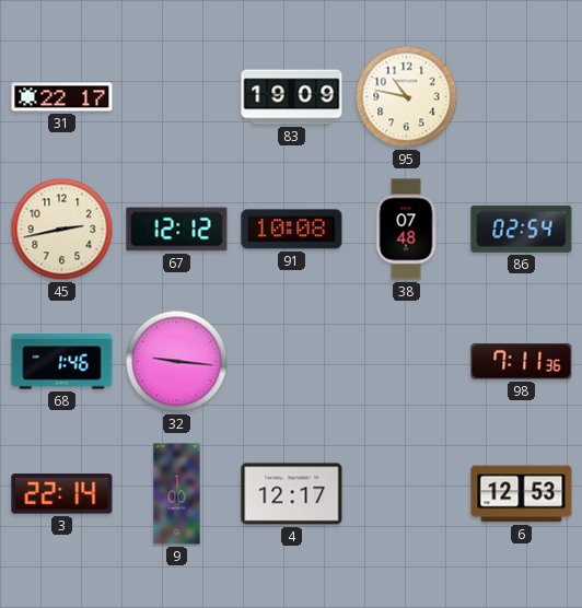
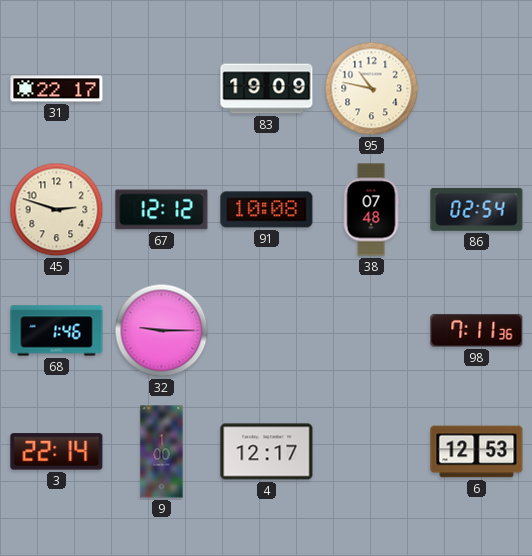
45: 2:43 -> 2:48 (57, 210)
32: 9:16 -> 9:15 (162, 331)
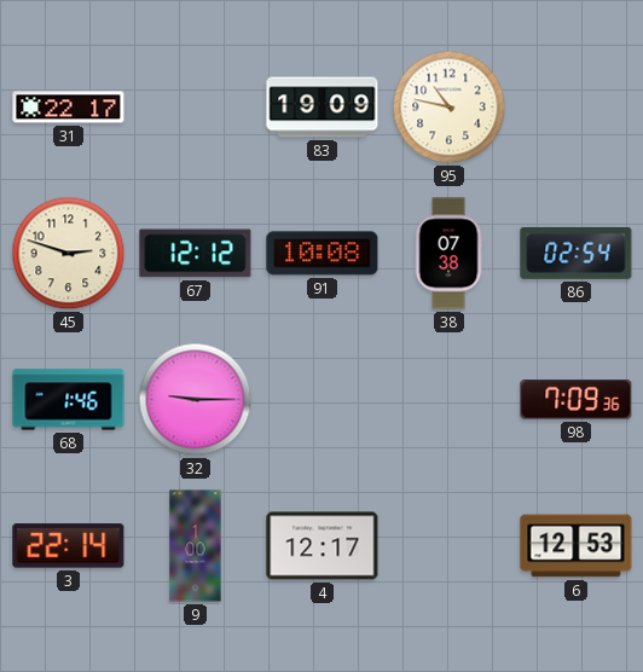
38: 07:48 -> 07:38 (448, 254)
98: 7:11 -> 7:09 (577, 400)
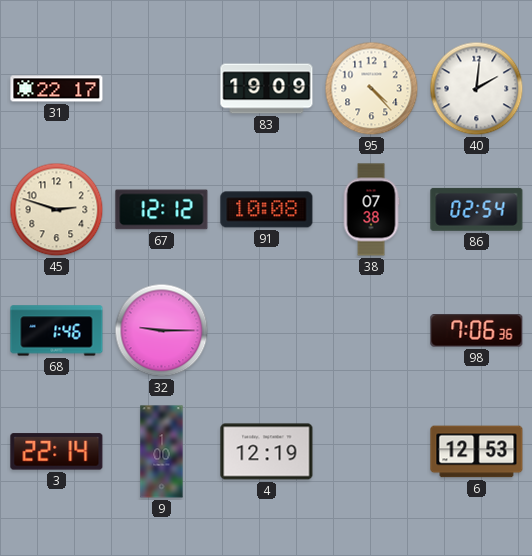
95: 10:47 -> 4:23 (372, 89)
40: none -> 2:01 (477, 89)
98: 7:09 -> 7:06 (477, 331)
4: 12:17 -> 12:19 (267, 452)
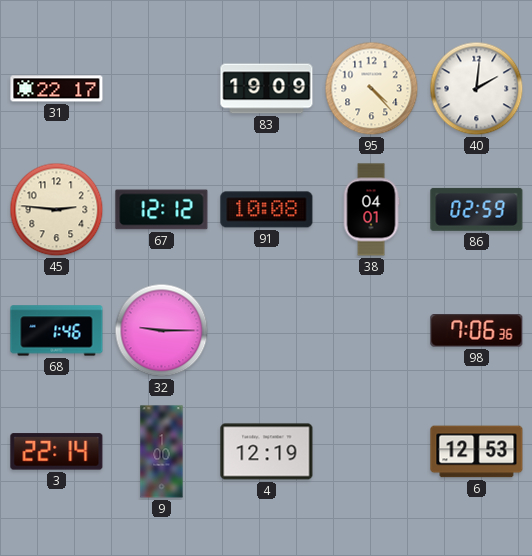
45: 2:48 -> 2:46 (57, 210)
38: 07:38 -> 04:01 (371, 210)
86: 02:54 -> 02:59 (477, 209)
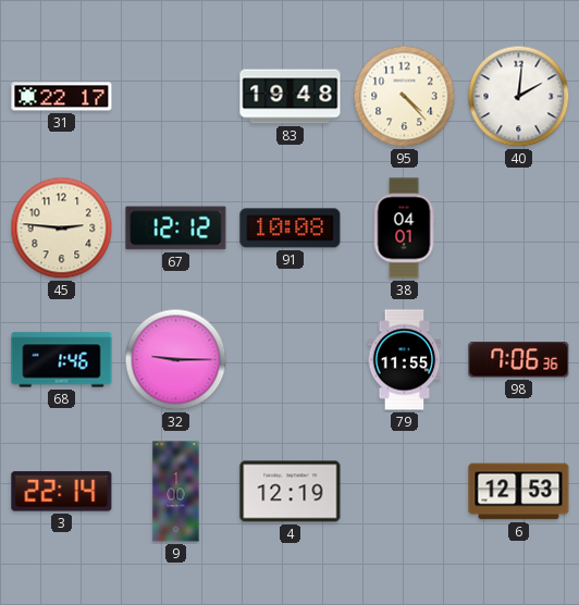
83: 19:09 -> 19:48 (291, 97)
86: 02:59 -> none (477, 209)
79: none -> 11:55 (405, 360)
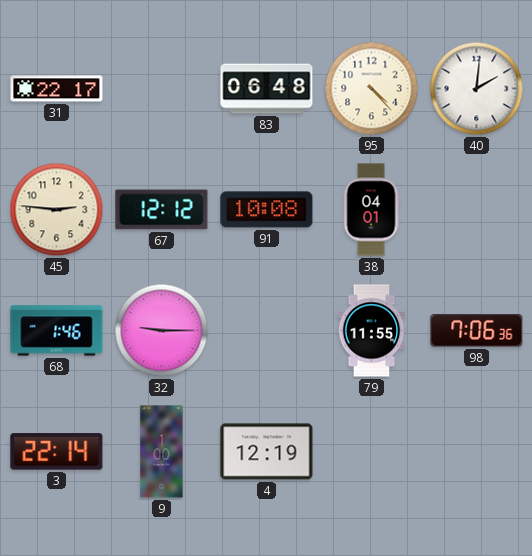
83: 19:48 -> 06:48 (267, 89)
6: 12:53 -> none (519, 492)
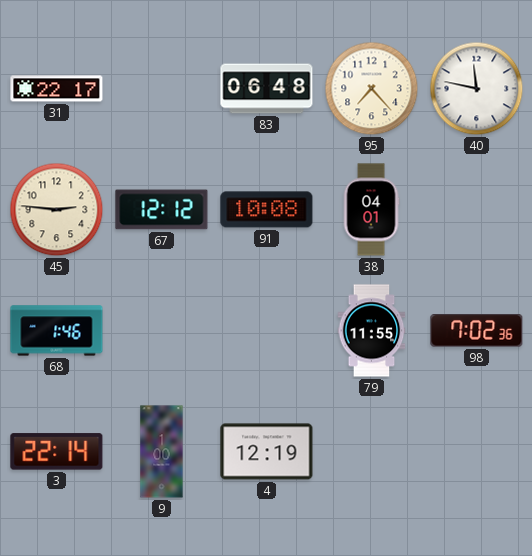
95: 4:23 -> 7:23 (372, 89)
40: 2:01 -> 11:47 (477, 89)
32: 9:15 -> none (162, 331)
98: 7:06 -> 7:02 (477, 331)
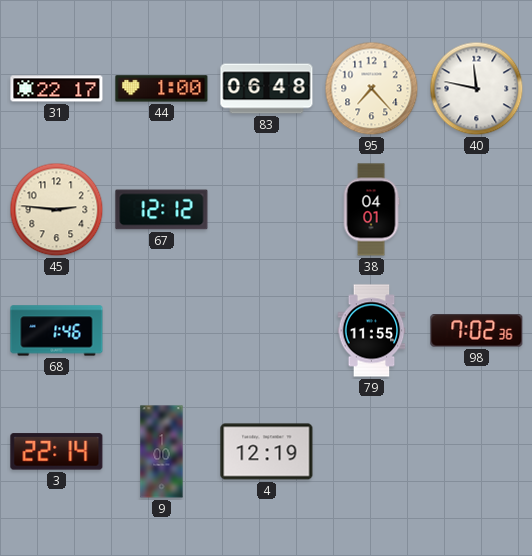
44: none -> 1:00 (162, 89)
91: 10:08 -> none (267, 210)
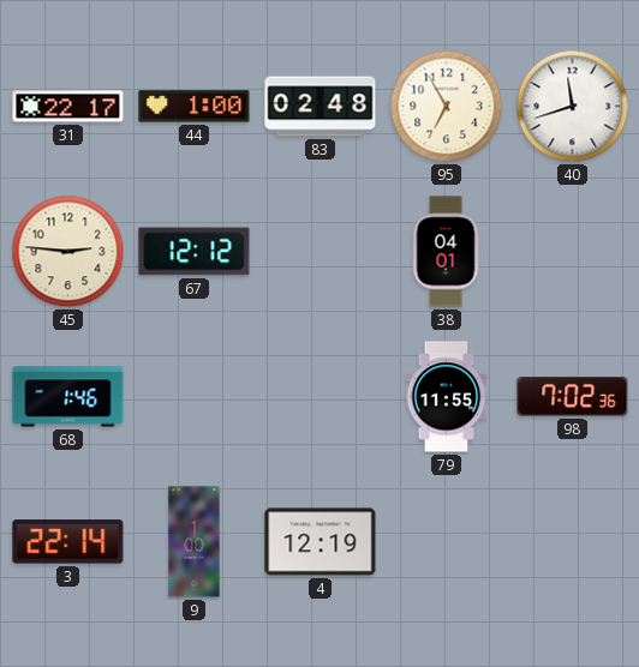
83: 06:48 -> 02:48 (321, 107)
95: 7:23 -> 6:55 (447, 107)
40: 11:47 -> 11:42 (573, 107)
